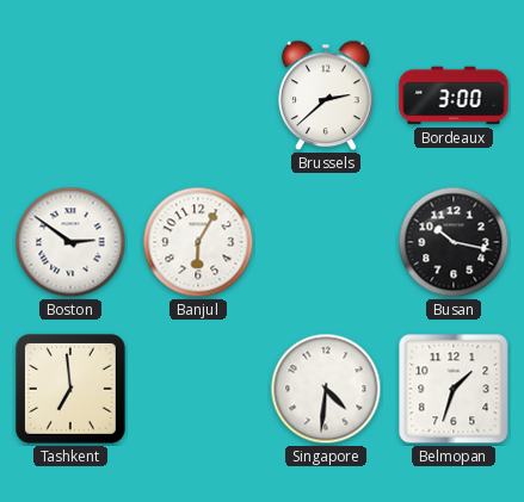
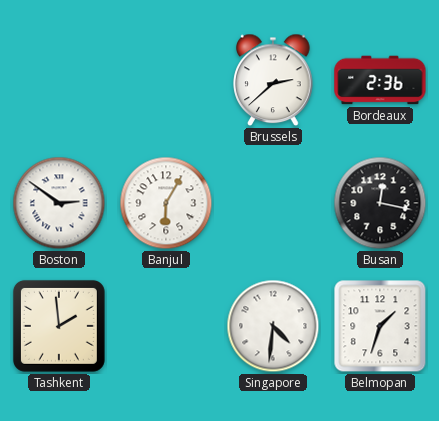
Bordeaux: 3:00 -> 2:36 (380, 80)
Busan: 10:17 -> 12:17 (380, 203)
Tashkent: 6:59 -> 1:59 (59, 326)
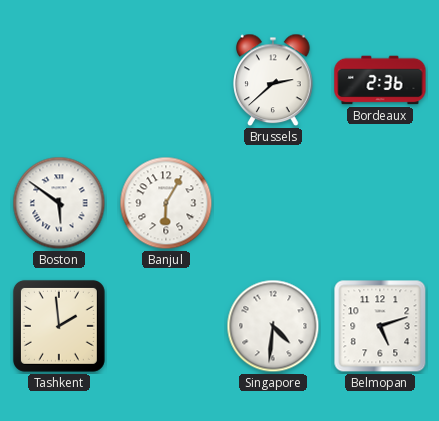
Boston: 2:51 -> 5:51 (59, 203)
Busan: 12:17 -> none (380, 203)
Belmopan: 1:33 -> 5:12 (380, 326)
